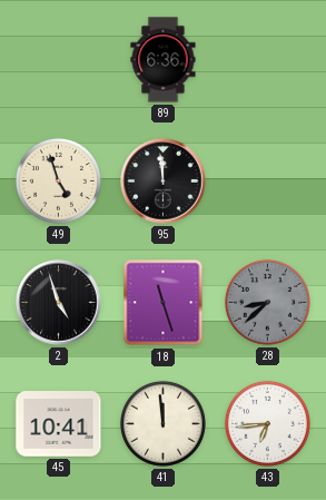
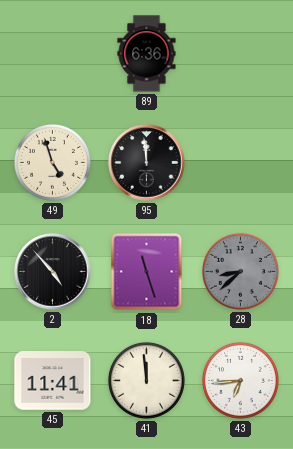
2: 4:57 -> 4:53 (53, 272)
45: 10:41 -> 11:41 (53, 381)
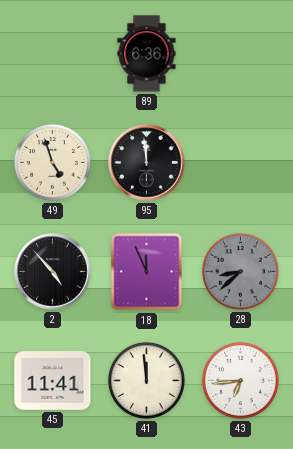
18: 11:27 -> 11:56 (147, 272)
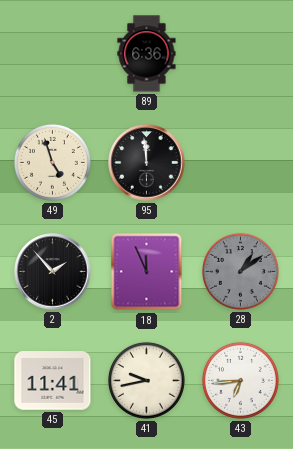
2: 4:53 -> 1:53 (53, 272)
28: 8:38 -> 1:09 (240, 271)
41: 11:59 -> 9:43 (146, 380)
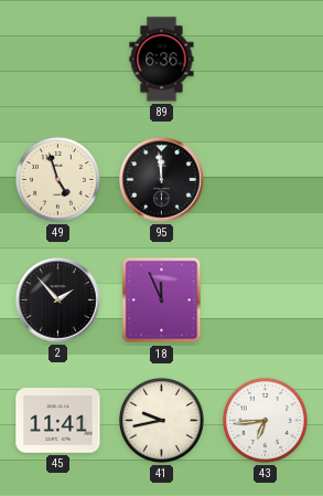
28: 1:09 -> none (240, 271)
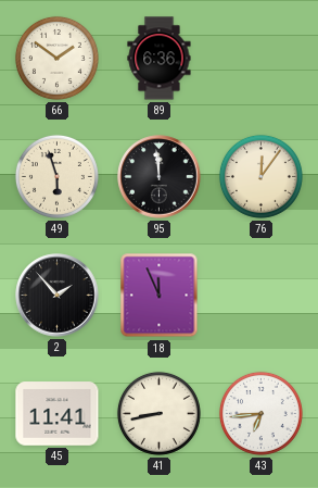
66: none -> 1:51 (56, 58)
49: 4:57 -> 5:57 (56, 176)
76: none -> 12:06 (260, 176)
41: 9:43 -> 8:43 (158, 413)
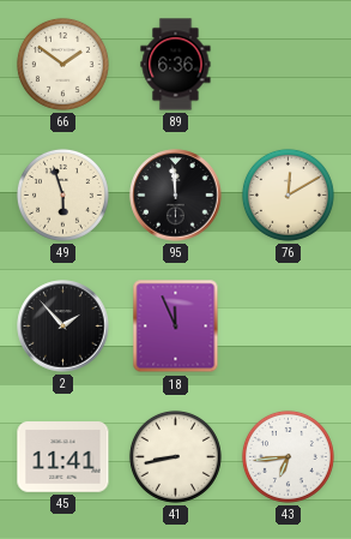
76: 12:06 -> 12:10 (288, 194)
